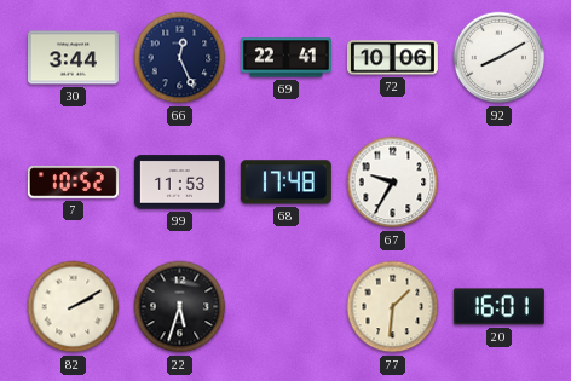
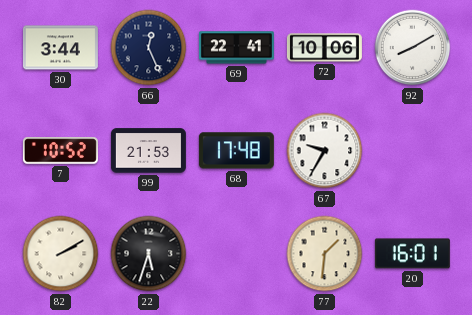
99: 11:53 -> 21:53 (148, 151)
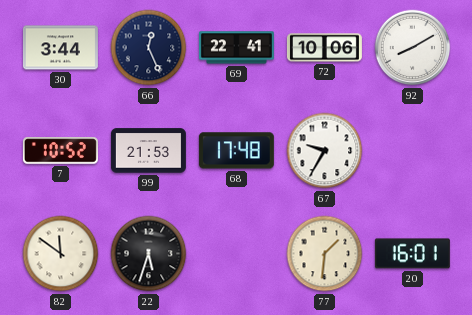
82: 2:10 -> 11:51 (61, 254)
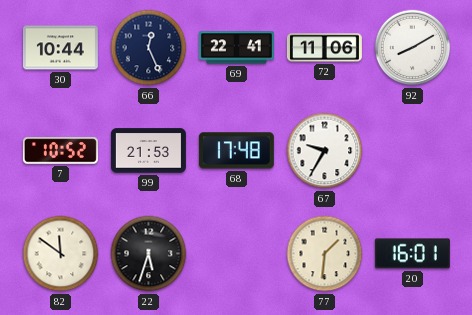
30: 3:44 -> 10:44 (60, 48)
72: 10:06 -> 11:06 (324, 48)
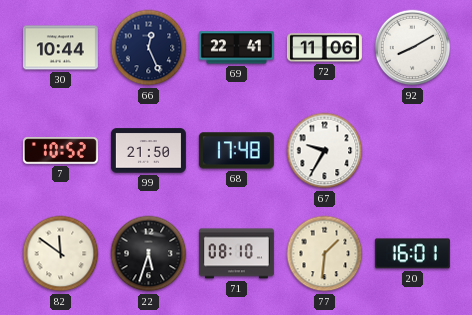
99: 21:53 -> 21:50 (148, 151)
71: none -> 08:10 (236, 254)
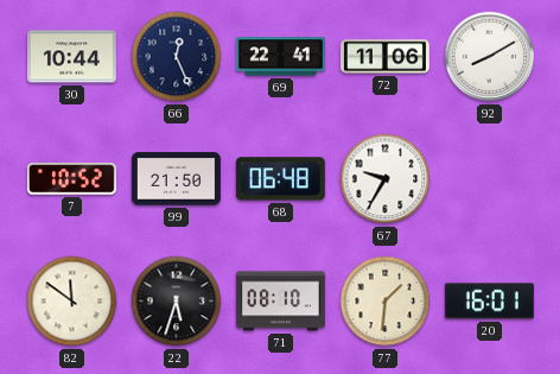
68: 17:48 -> 06:48 (280, 179)
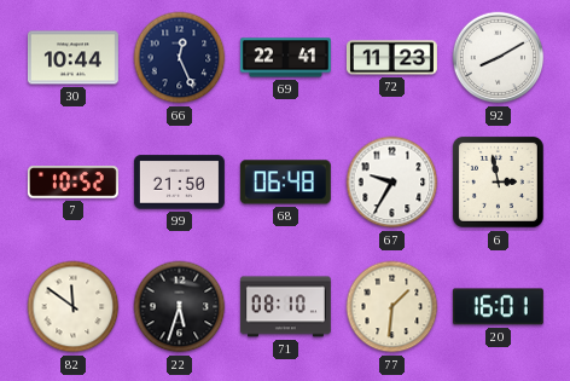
72: 11:06 -> 11:23 (391, 58)
6: none -> 2:58 (498, 181)
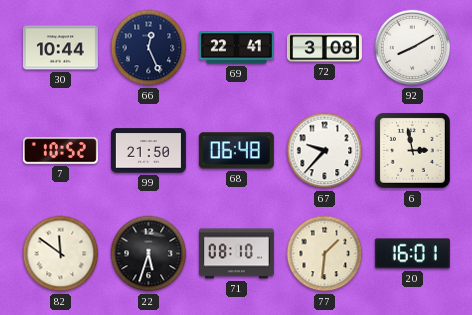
72: 11:23 -> 3:08 (324, 48)
67: 9:35 -> 9:37 (325, 151)
